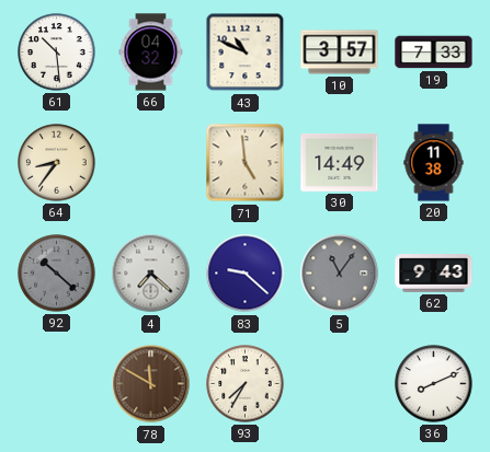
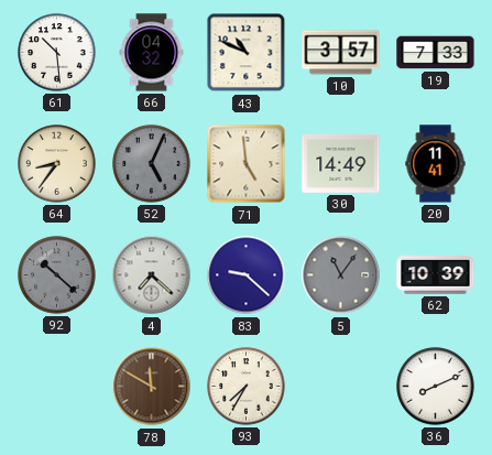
52: none -> 5:04 (152, 164)
20: 11:38 -> 11:41 (436, 164)
62: 9:43 -> 10:39 (436, 275)
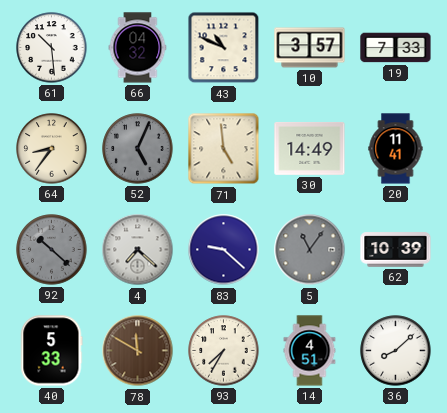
40: none -> 5:33 (52, 351)
14: none -> 4:51 (310, 351)
36: 8:11 -> 8:08 (396, 351)
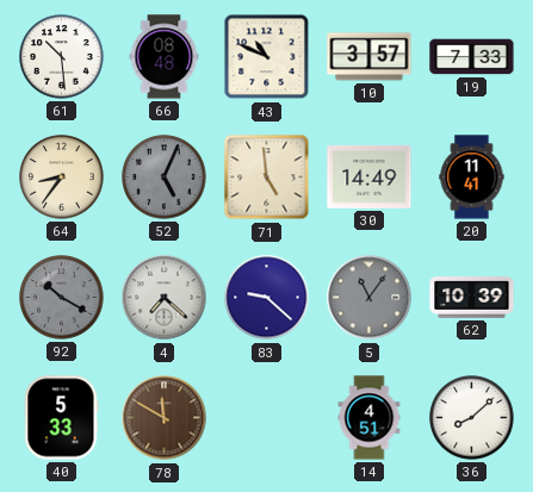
66: 04:32 -> 08:48 (165, 57)
92: 10:22 -> 10:20 (62, 298)
93: 7:35 -> none (224, 351)
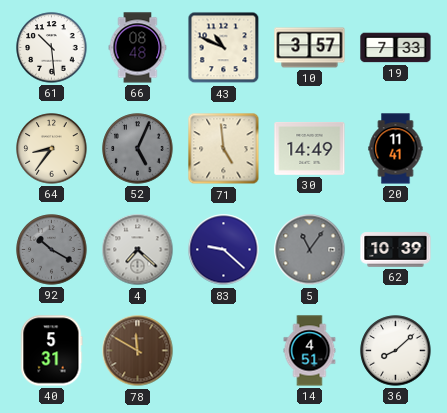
40: 5:33 -> 5:31 (52, 351)
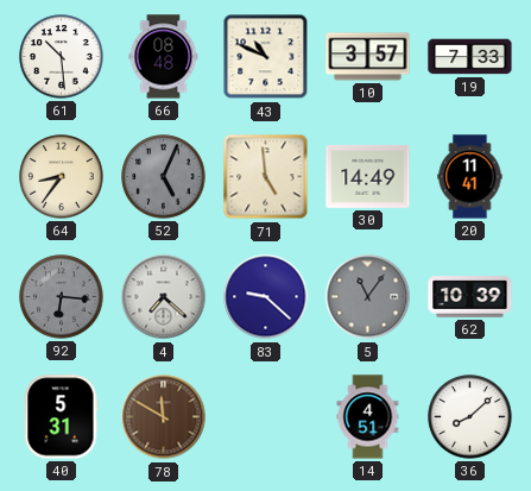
92: 10:20 -> 6:16 (62, 297)
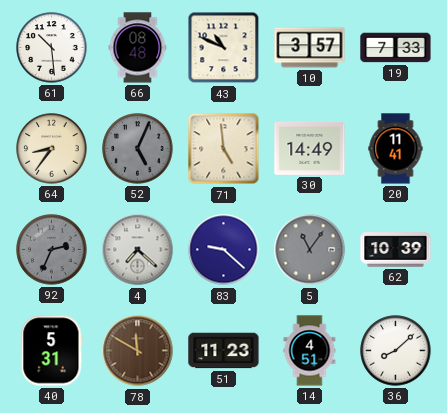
92: 6:16 -> 2:34 (52, 250)
51: none -> 11:23 (224, 351)
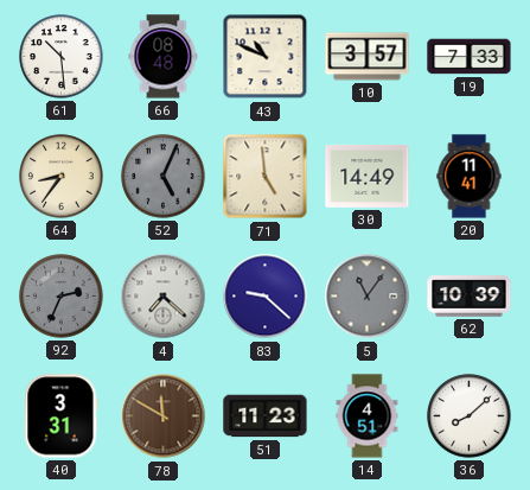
40: 5:31 -> 3:31 (62, 416)
